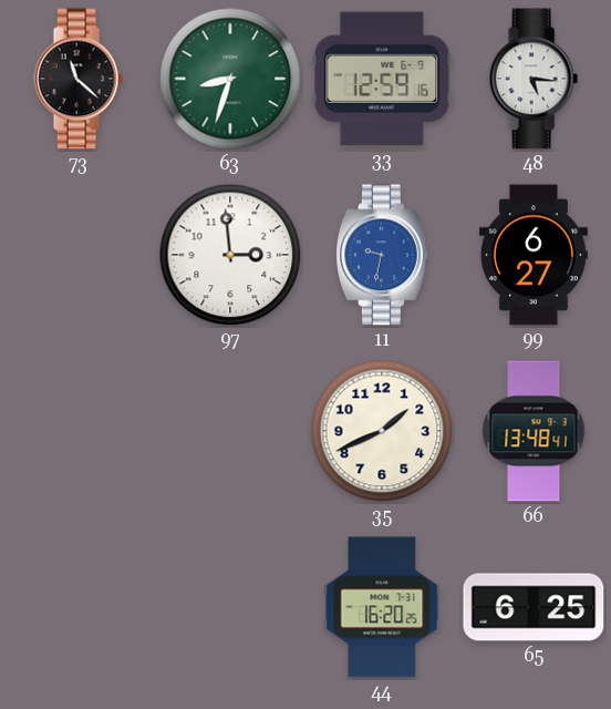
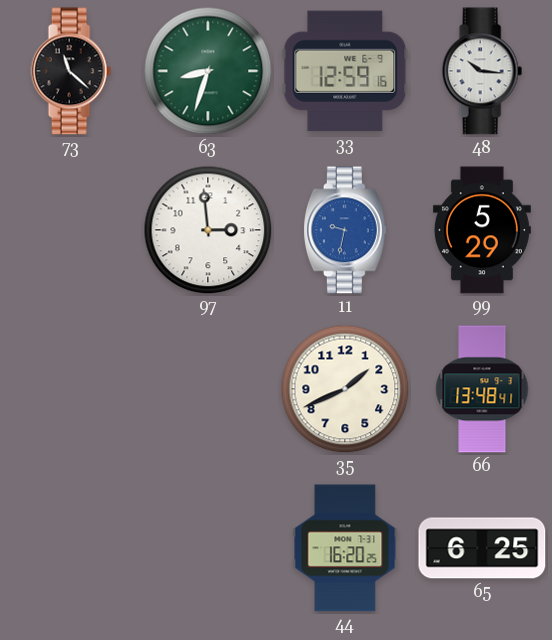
48: 5:16 -> 10:16 (482, 71)
99: 6:27 -> 5:29 (482, 230)
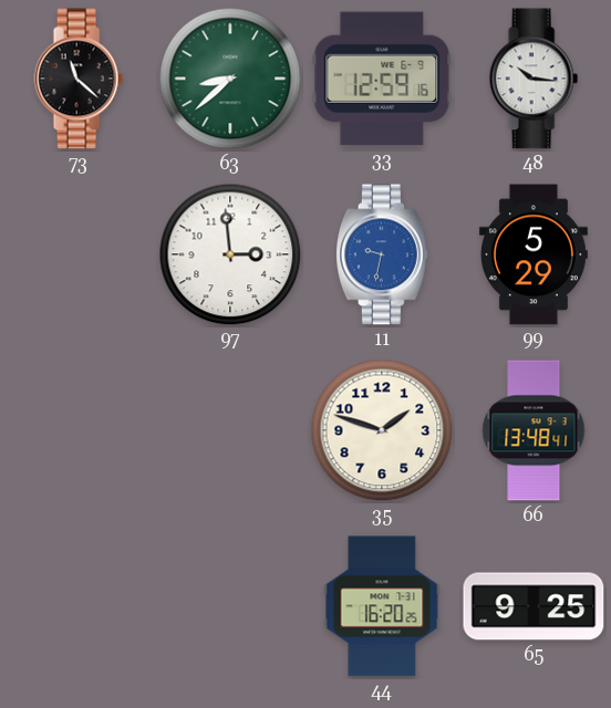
63: 8:33 -> 8:38 (230, 79)
35: 1:41 -> 1:48 (382, 430)
65: 6:25 -> 9:25 (534, 606)
